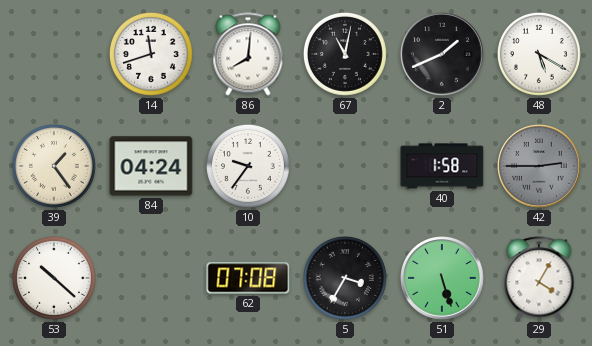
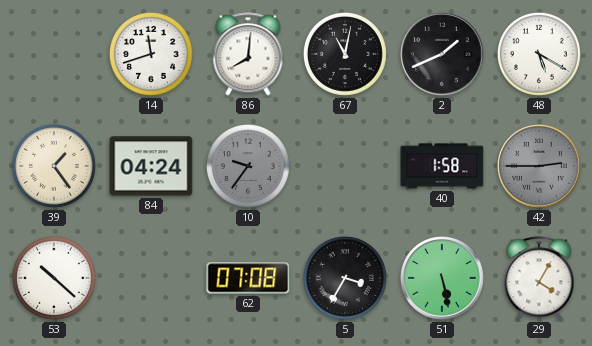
10 dial: white -> grey (248, 166)
51: 5:27 -> 5:28 (442, 278)
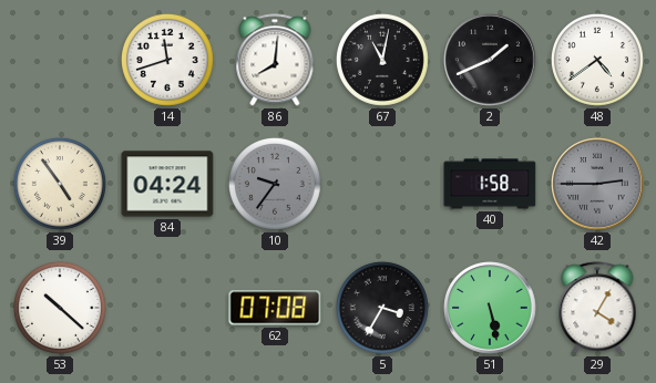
48: 5:20 -> 4:39 (597, 60)
39: 1:24 -> 4:54 (60, 184)
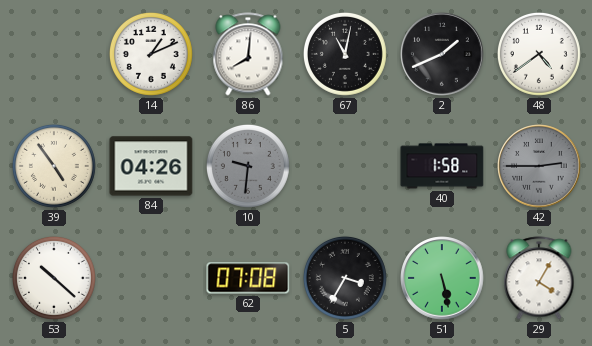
14: 11:42 -> 1:11 (151, 54)
84: 04:24 -> 04:26 (151, 166)
10: 9:36 -> 9:31 (248, 166)
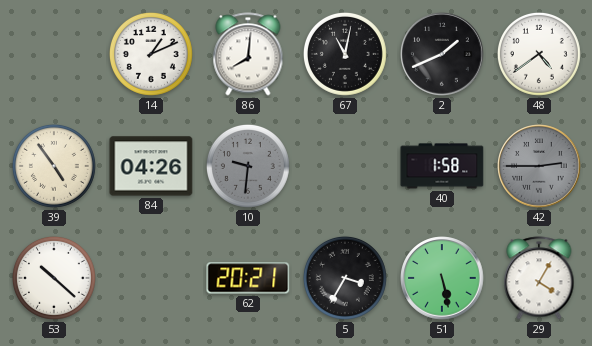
62: 07:08 -> 20:21 (248, 278)
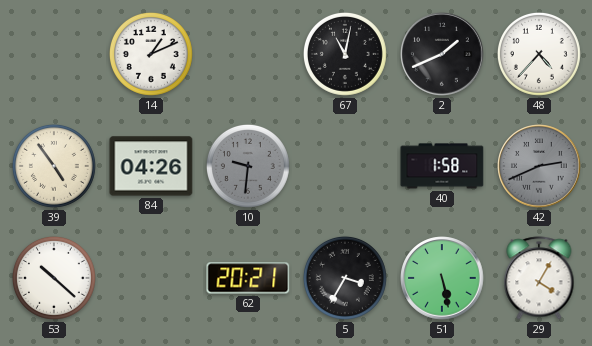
86: 8:01 -> none (248, 54)
48: 4:39 -> 4:37 (539, 54)
42: 2:45 -> 2:41 (539, 166)
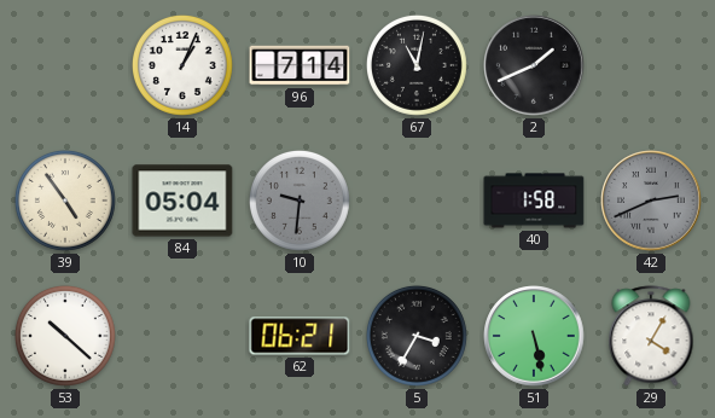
14: 1:11 -> 1:04 (182, 65)
96: none -> 7:14 (300, 65)
48: 4:37 -> none (539, 54)
84: 04:26 -> 05:04 (182, 201)
62: 20:21 -> 06:21 (300, 336)
